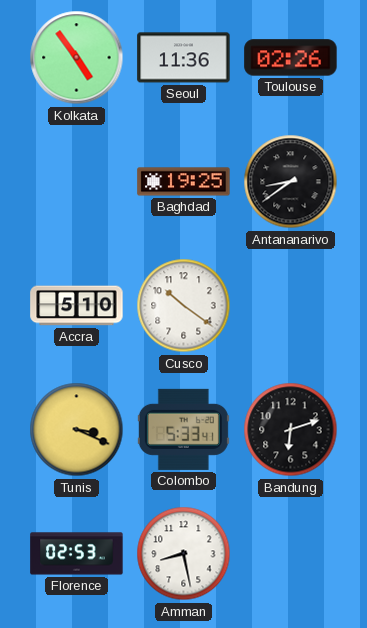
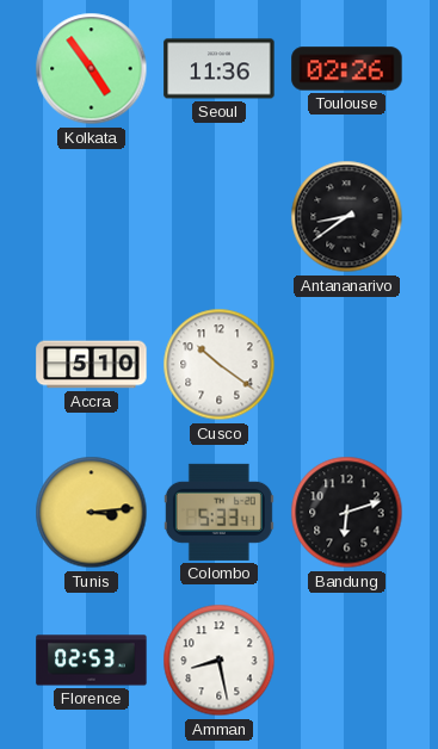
Baghdad: 19:25 -> none (184, 182)
Tunis: 3:19 -> 3:14 (92, 513)
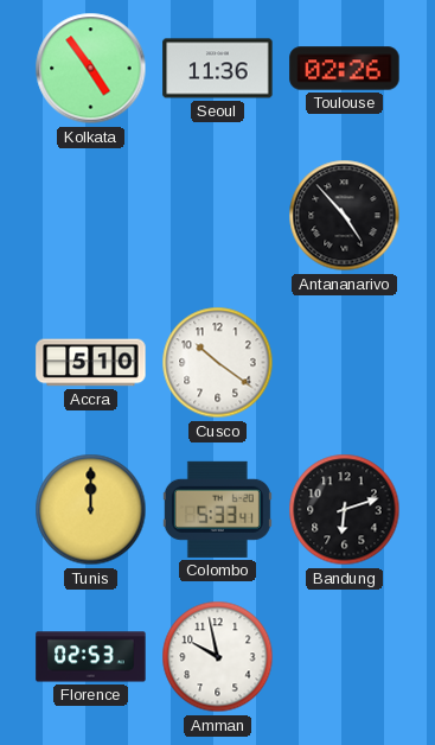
Antananarivo: 8:39 -> 4:53 (345, 216)
Tunis: 3:14 -> 12:00 (91, 510)
Amman: 8:28 -> 9:58 (218, 657)
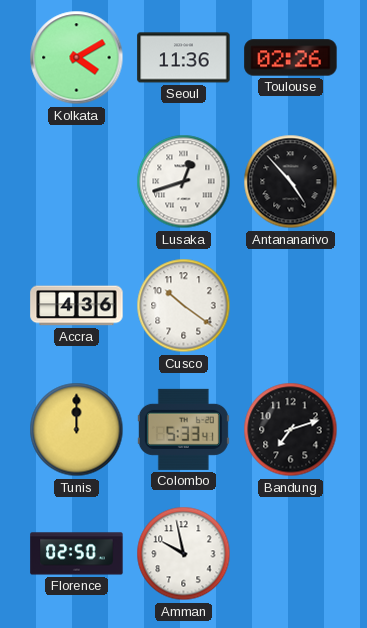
Kolkata: 4:54 -> 4:10 (77, 58)
Lusaka: none -> 12:42 (184, 182)
Accra: 5:10 -> 4:36 (77, 306)
Bandung: 6:12 -> 7:12 (291, 430)
Florence: 02:53 -> 02:50 (77, 554)
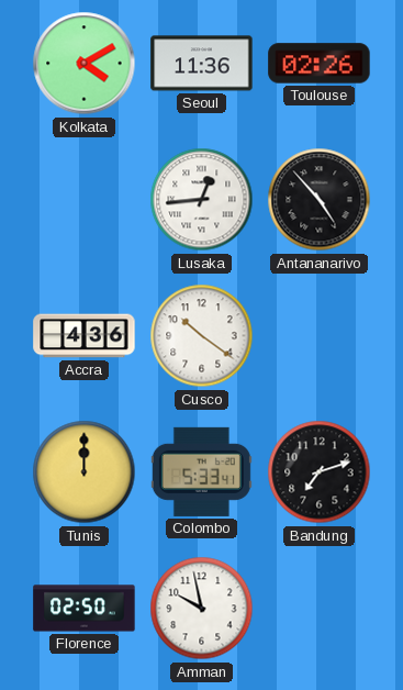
Lusaka: 12:42 -> 12:44 (202, 200)
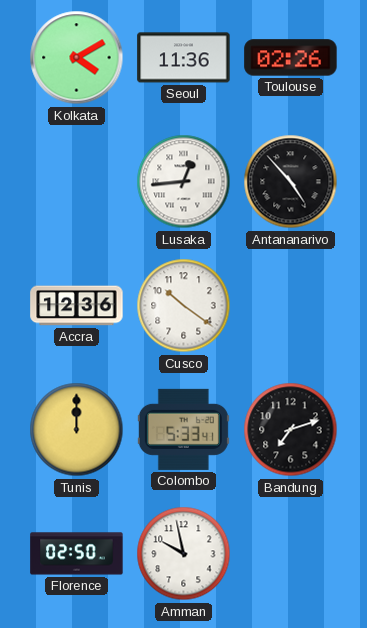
Accra: 4:36 -> 12:36 (77, 306)
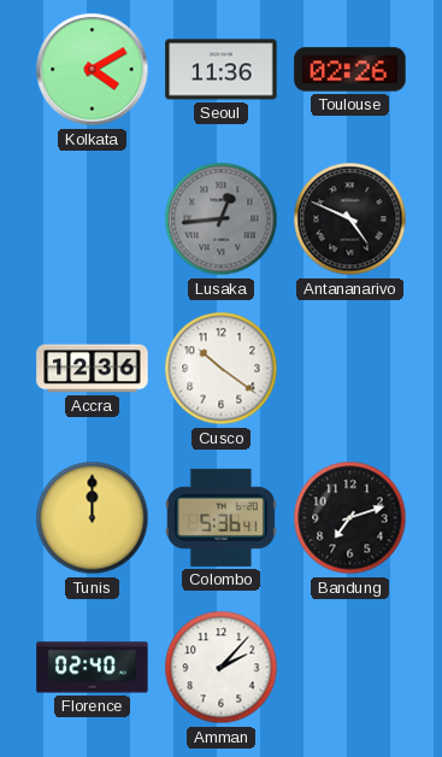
Lusaka dial: white -> grey (222, 219)
Antananarivo: 4:53 -> 4:49 (350, 219)
Colombo: 5:33 -> 5:36 (220, 517)
Florence: 02:50 -> 02:40 (93, 668)
Amman: 9:58 -> 2:07 (222, 668)
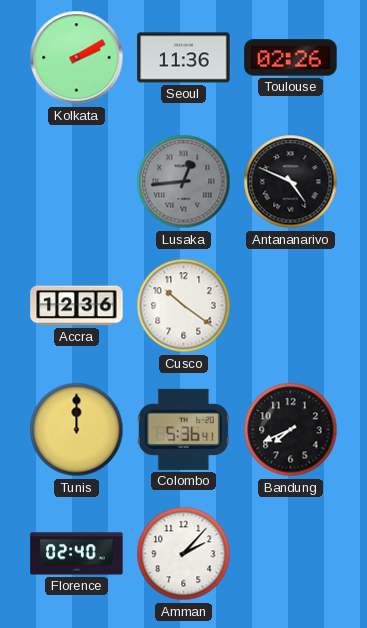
Kolkata: 4:10 -> 2:10 (77, 58)
Bandung: 7:12 -> 7:41 (291, 430)
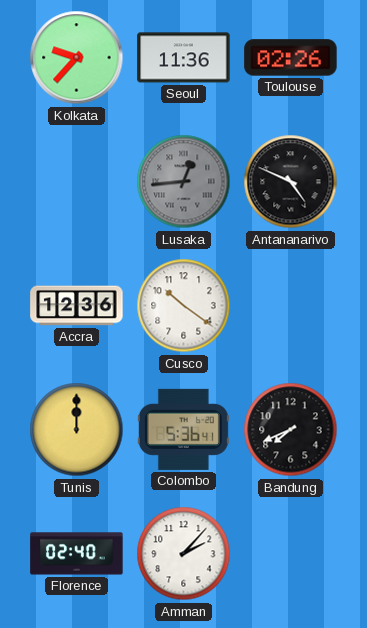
Kolkata: 2:10 -> 9:37 (77, 58)
